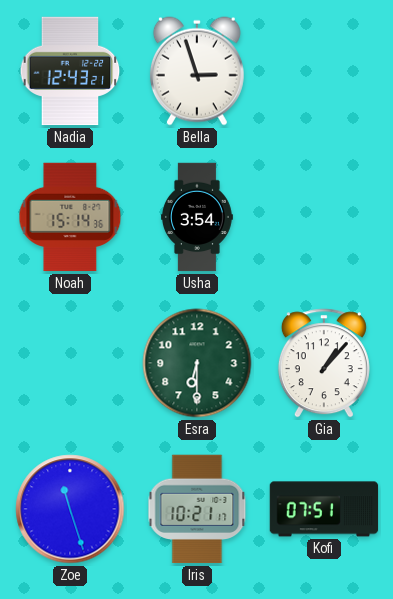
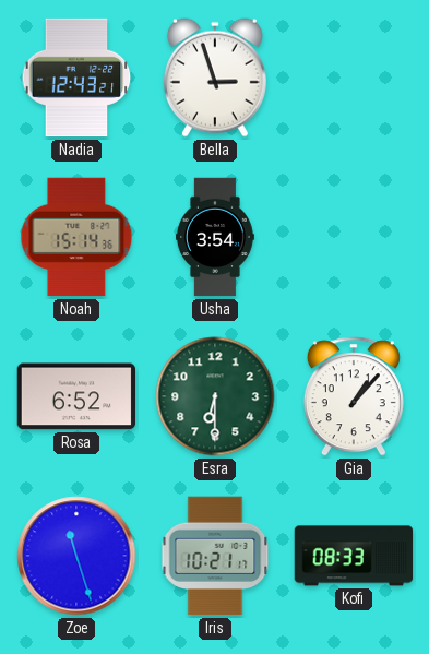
Rosa: none -> 6:52 (76, 396)
Kofi: 07:51 -> 08:33 (354, 556)
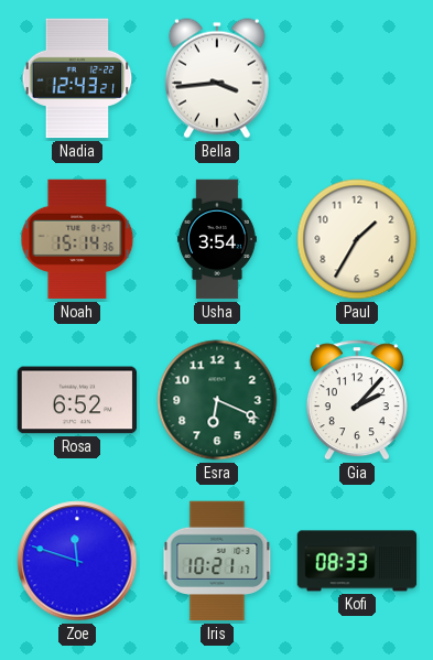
Bella: 2:57 -> 3:44 (217, 78)
Paul: none -> 1:35 (357, 239)
Esra: 6:30 -> 6:19 (217, 400)
Gia: 1:07 -> 2:07 (357, 400)
Zoe: 11:27 -> 11:48 (77, 561)
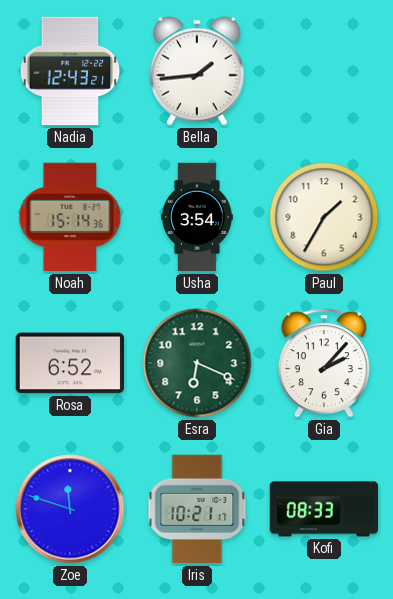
Bella: 3:44 -> 1:44 (197, 71)
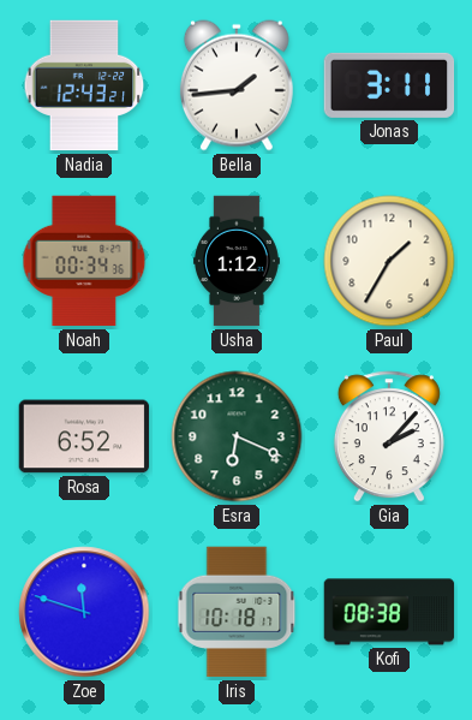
Jonas: none -> 3:11 (389, 85)
Noah: 15:14 -> 00:34 (84, 261)
Usha: 3:54 -> 1:12 (237, 261)
Iris: 10:21 -> 10:18 (237, 612)
Kofi: 08:33 -> 08:38 (389, 612)
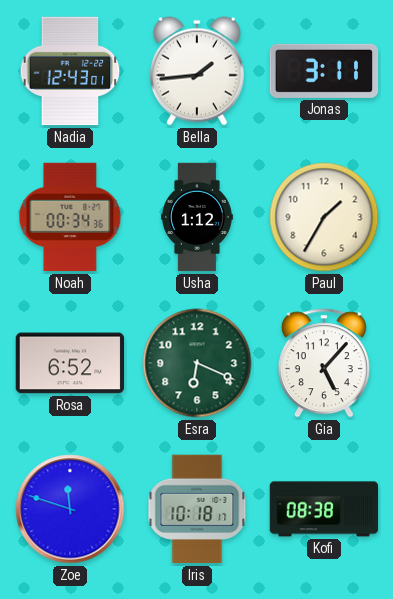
Nadia: 12:43:21 -> 12:43:01 (70, 71)
Gia: 2:07 -> 5:07 (324, 363)
